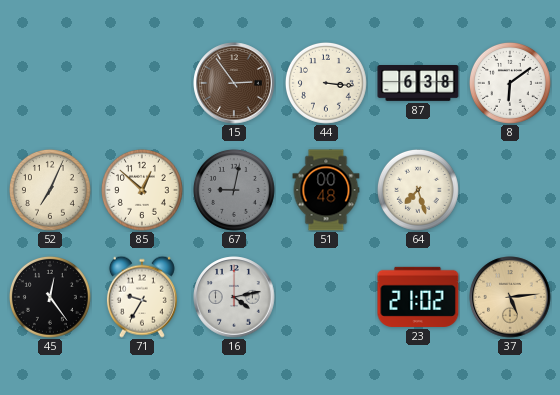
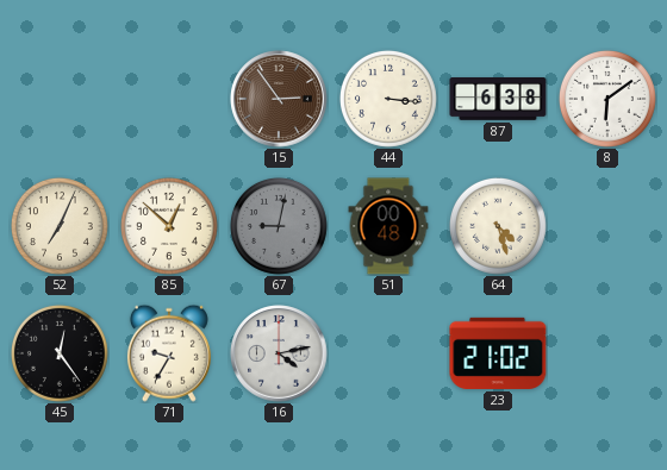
64: 7:27 -> 4:27 (498, 226)
37: 5:14 -> none (510, 297)
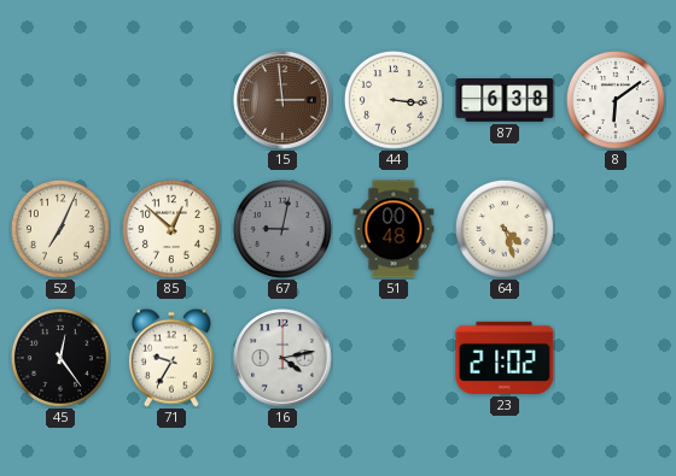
15: 2:54 -> 2:59 (282, 100)
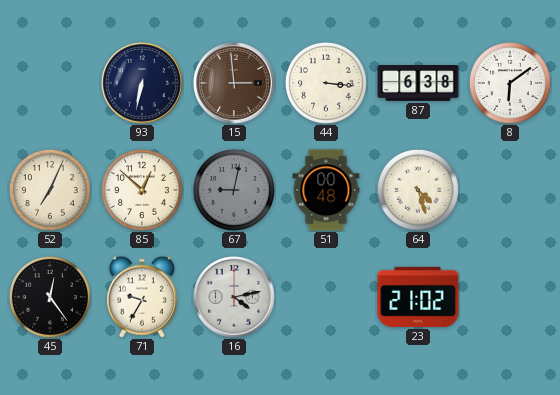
93: none -> 6:32 (142, 83)
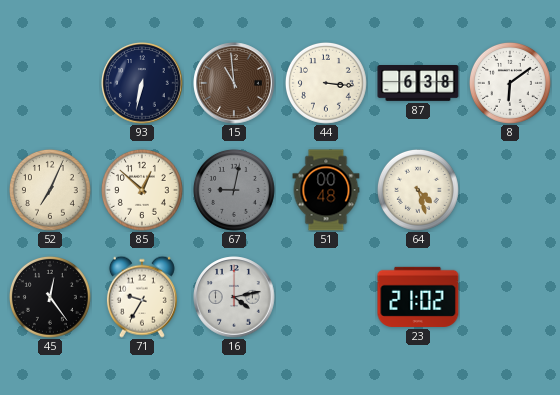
15: 2:59 -> 10:59 (234, 83)
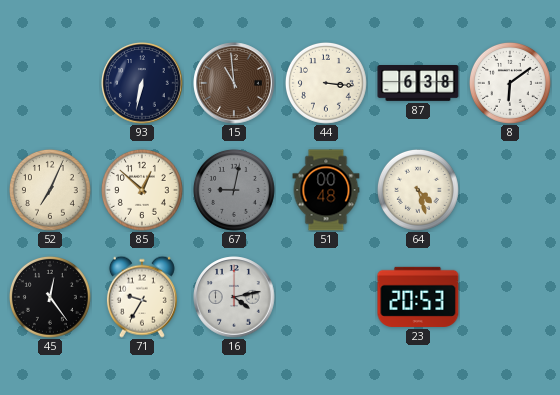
23: 21:02 -> 20:53 (418, 297)
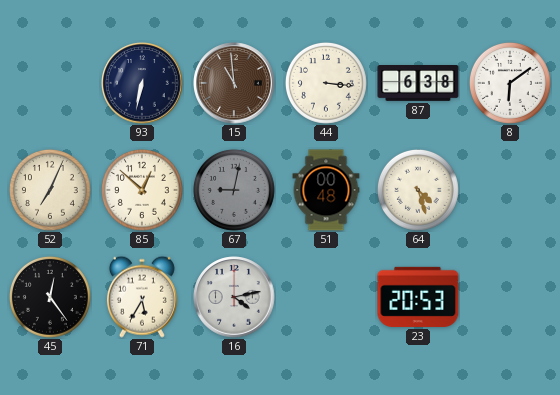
71: 9:35 -> 5:35 (142, 297)
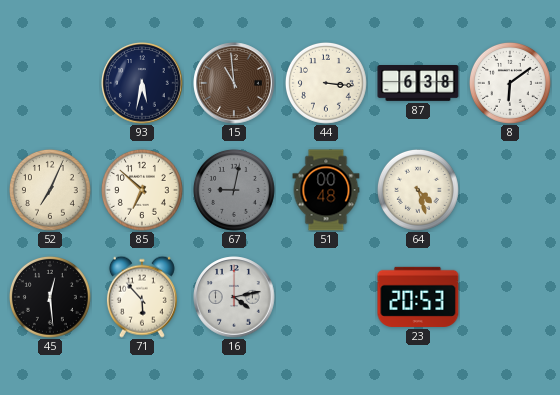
93: 6:32 -> 5:32 (142, 83)
85: 12:52 -> 6:52 (142, 190)
45: 12:24 -> 12:29 (50, 297)
71: 5:35 -> 5:53 (142, 297)
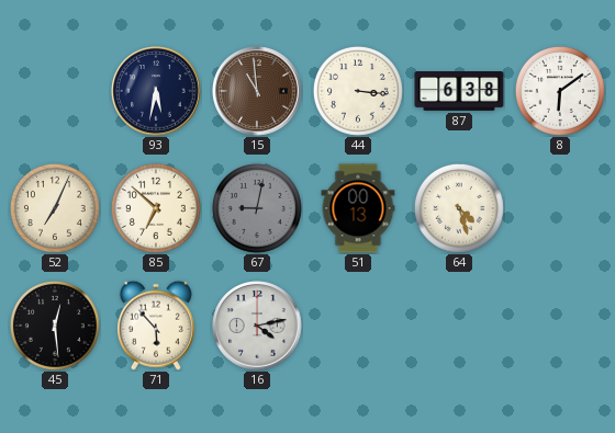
51: 00:48 -> 00:13 (358, 208)
23: 20:53 -> none (418, 297)
